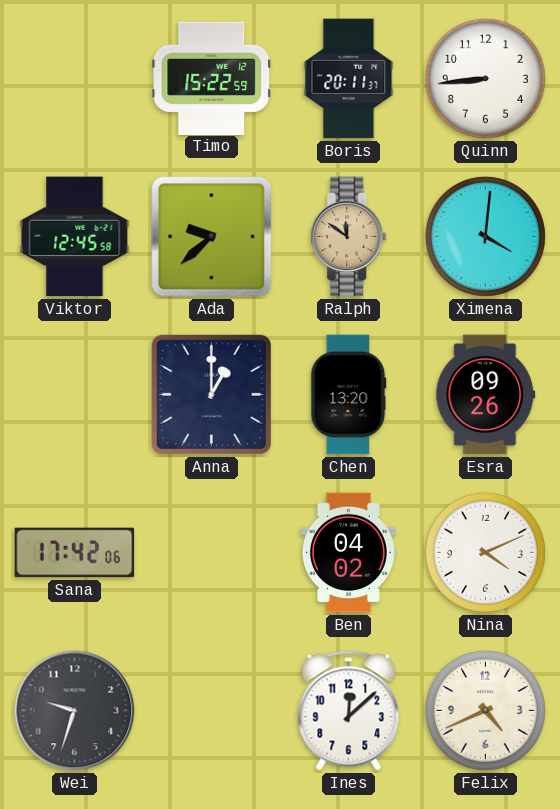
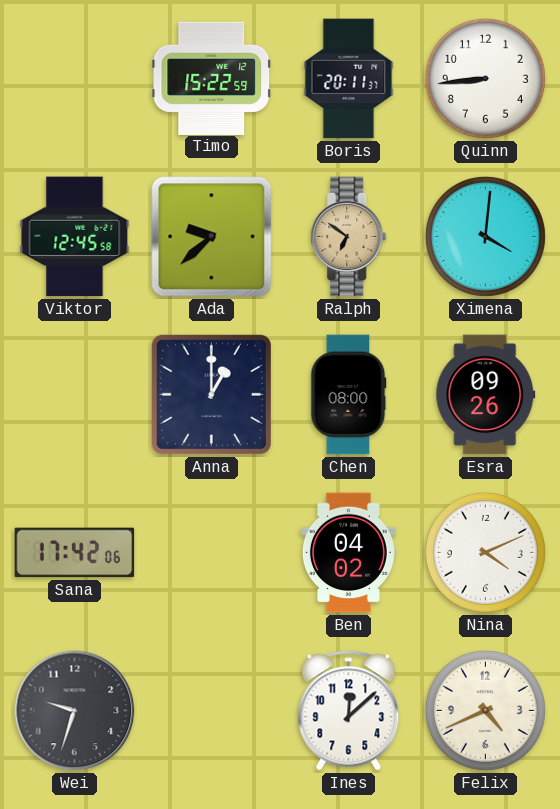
Ralph: 11:51 -> 6:51 (349, 237)
Chen: 13:20 -> 08:00 (349, 395)
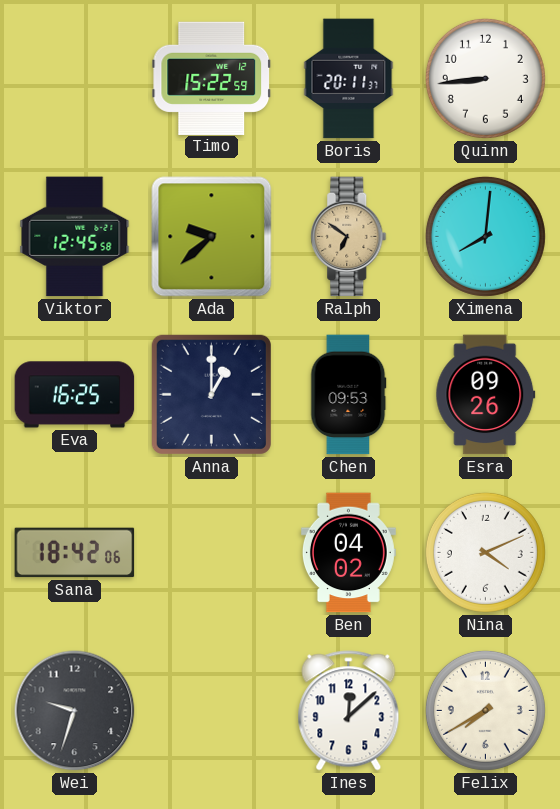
Ximena: 4:01 -> 8:01 (485, 236)
Eva: none -> 16:25 (75, 395)
Chen: 08:00 -> 09:53 (349, 395)
Sana: 17:42 -> 18:42 (75, 553)
Felix: 4:41 -> 7:40 (485, 710)
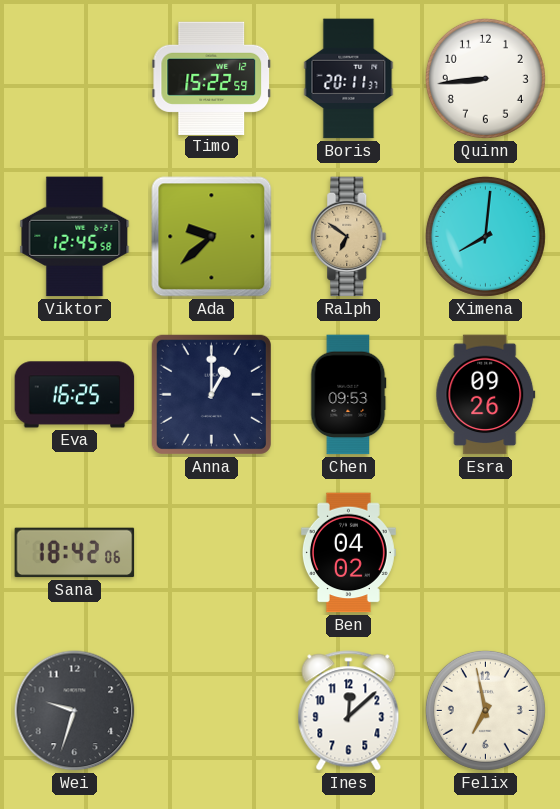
Nina: 4:11 -> none (485, 552)
Felix: 7:40 -> 6:58 (485, 710)
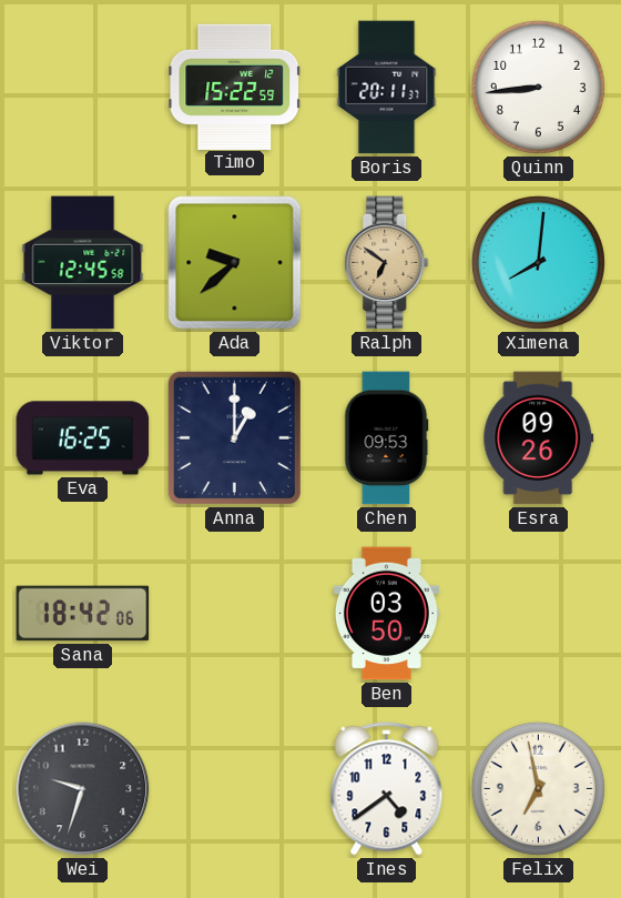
Ben: 04:02 -> 03:50 (386, 614)
Ines: 12:08 -> 4:39 (387, 789)
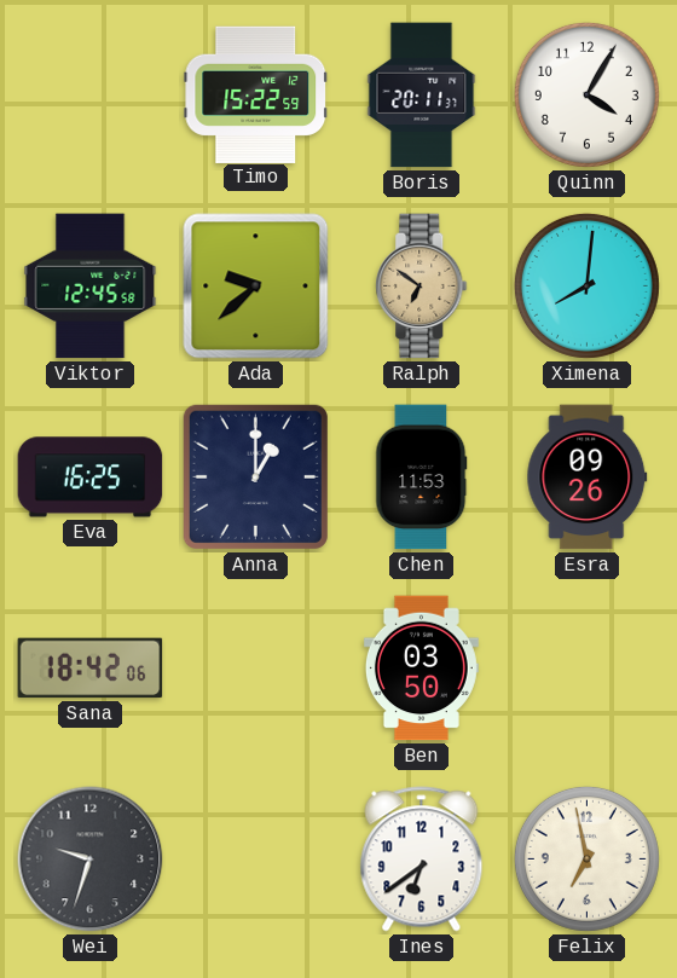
Quinn: 8:44 -> 4:05 (586, 94)
Chen: 09:53 -> 11:53 (422, 478)
Ines: 4:39 -> 6:39 (422, 860)
